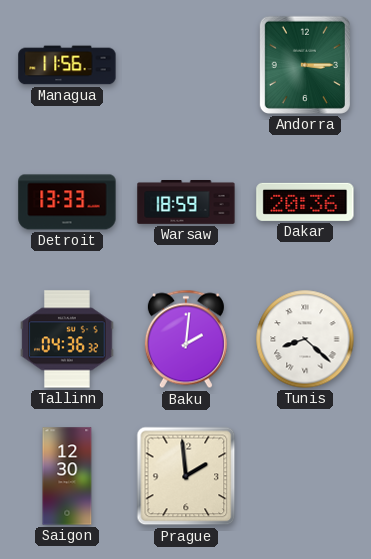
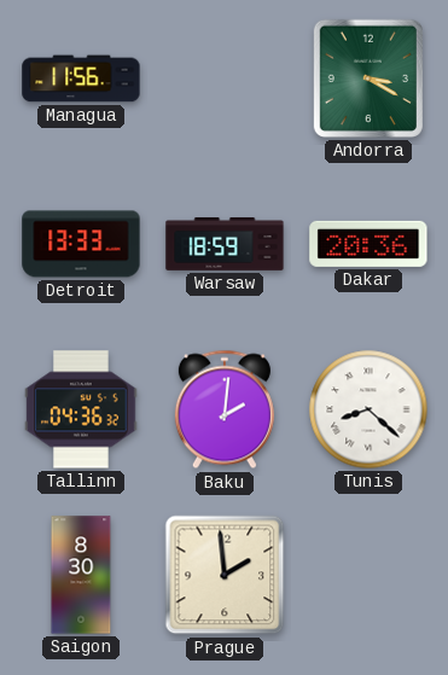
Andorra: 3:15 -> 3:20 (368, 78)
Saigon: 12:30 -> 8:30 (81, 575)
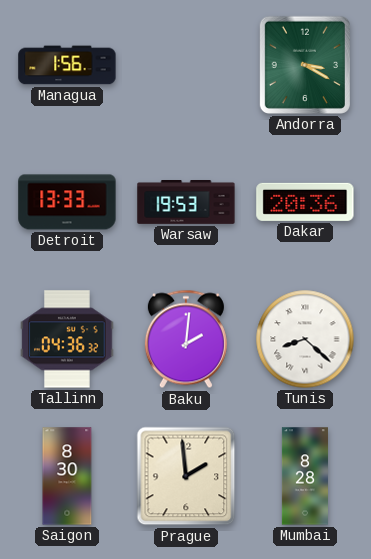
Managua: 11:56 -> 1:56 (67, 65)
Warsaw: 18:59 -> 19:53 (186, 203)
Mumbai: none -> 8:28 (305, 476)
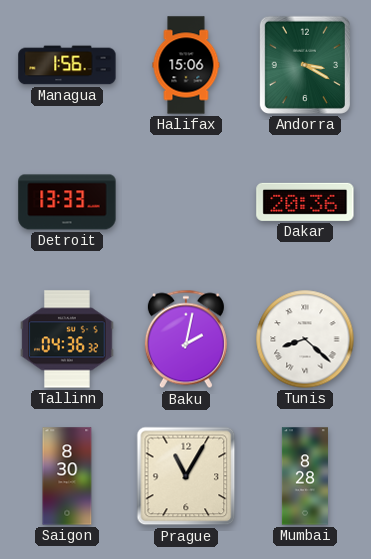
Halifax: none -> 15:06 (186, 65)
Warsaw: 19:53 -> none (186, 203)
Baku: 2:01 -> 2:02 (186, 339)
Prague: 1:59 -> 11:05 (186, 476)
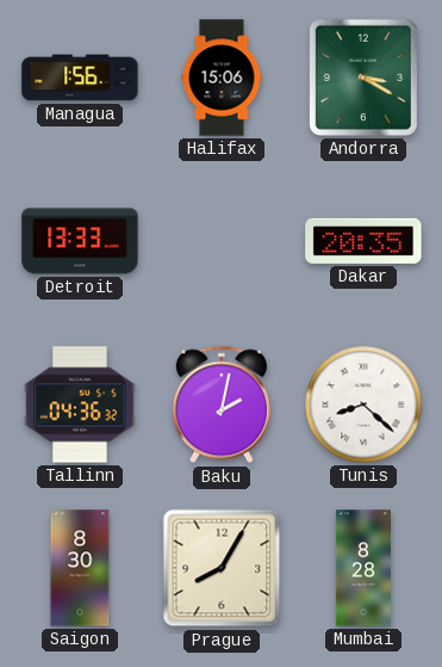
Dakar: 20:36 -> 20:35 (363, 241)
Prague: 11:05 -> 8:05 (222, 568)
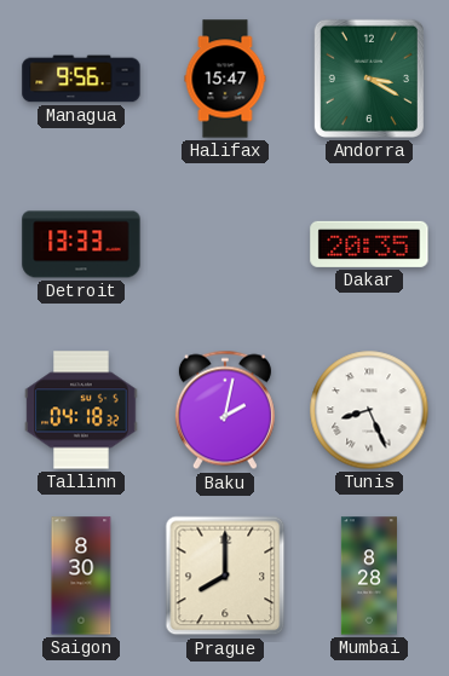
Managua: 1:56 -> 9:56 (81, 79)
Halifax: 15:06 -> 15:47 (225, 79)
Tallinn: 04:36 -> 04:18 (81, 410)
Tunis: 8:22 -> 8:26 (369, 410)
Prague: 8:05 -> 8:00 (225, 576)
